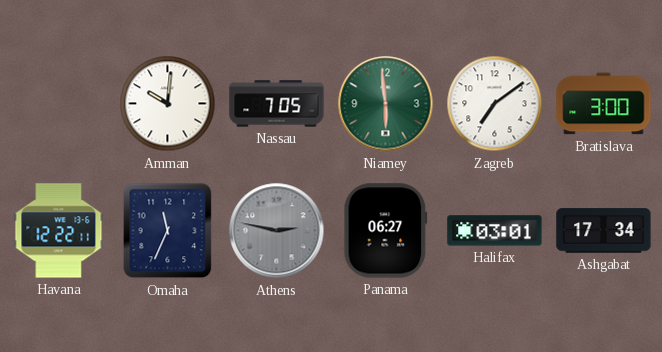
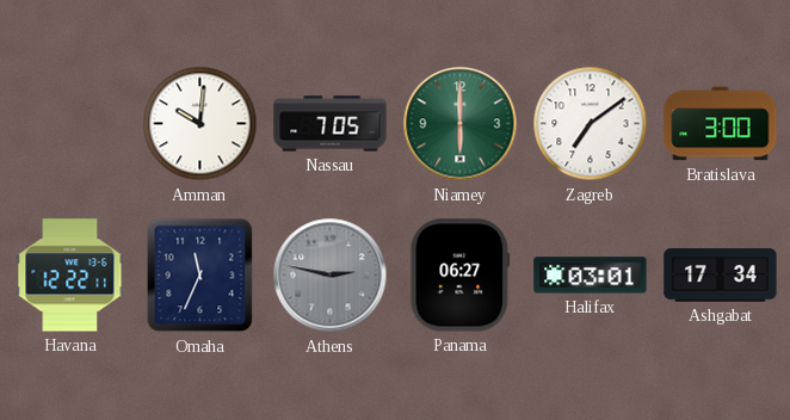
Niamey: 5:59 -> 6:00 (461, 124)
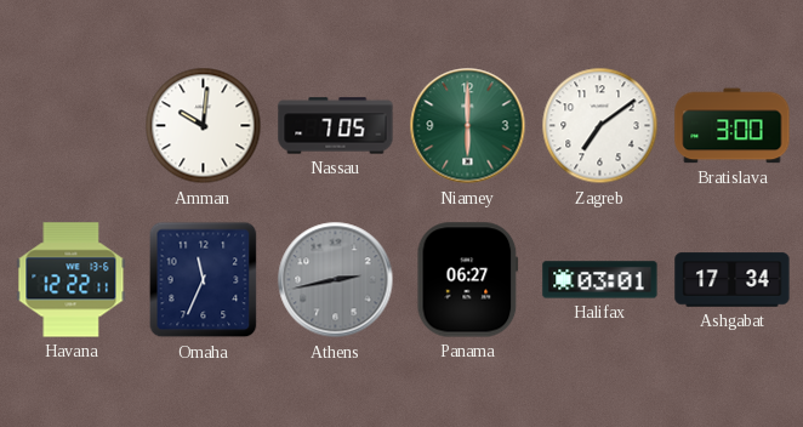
Athens: 2:47 -> 2:43 (336, 280)
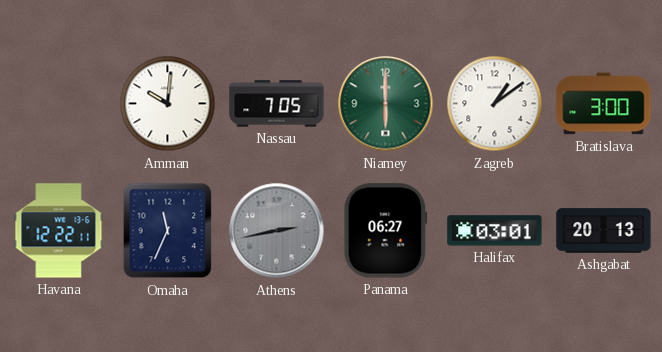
Zagreb: 7:09 -> 1:09 (495, 104)
Ashgabat: 17:34 -> 20:13 (604, 231)
